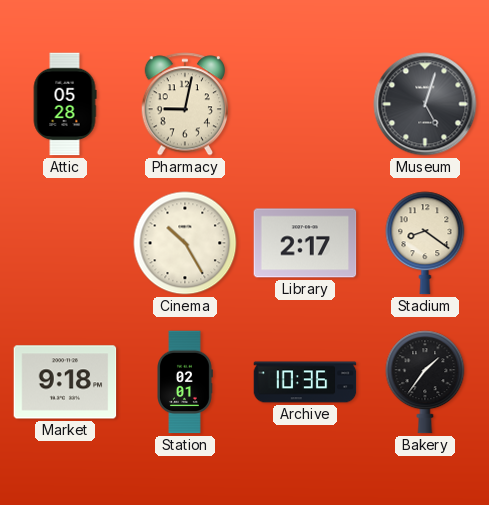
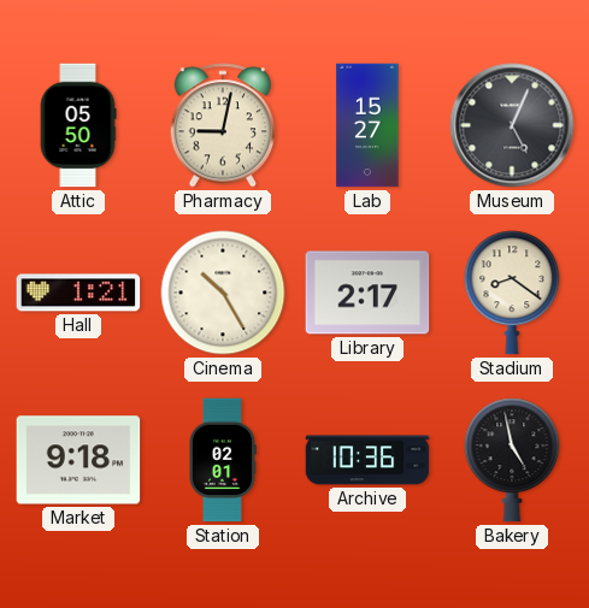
Attic: 05:28 -> 05:50 (78, 125)
Lab: none -> 15:27 (367, 125)
Museum: 5:03 -> 5:04 (512, 125)
Hall: none -> 1:21 (78, 293)
Bakery: 1:36 -> 4:58 (512, 460)
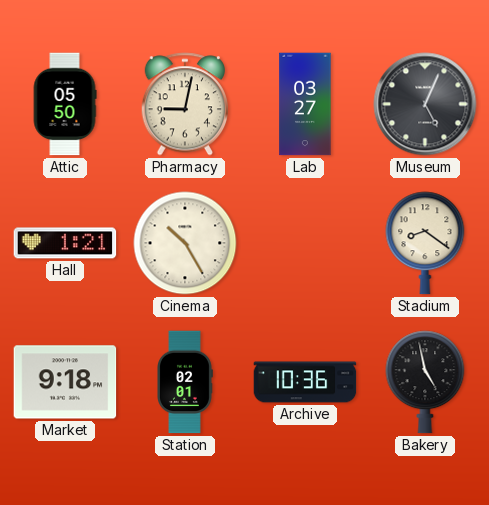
Lab: 15:27 -> 03:27 (305, 104)
Library: 2:17 -> none (367, 293)
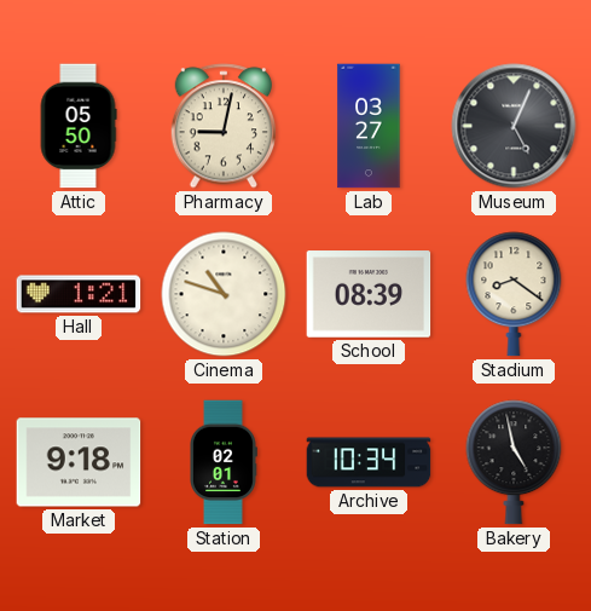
Cinema: 10:25 -> 10:48 (224, 294)
School: none -> 08:39 (369, 294)
Archive: 10:36 -> 10:34 (369, 462)
